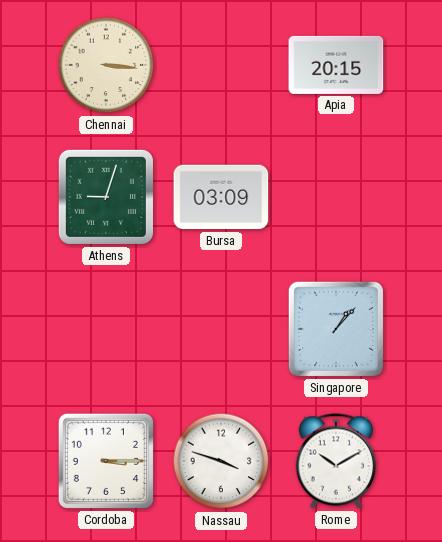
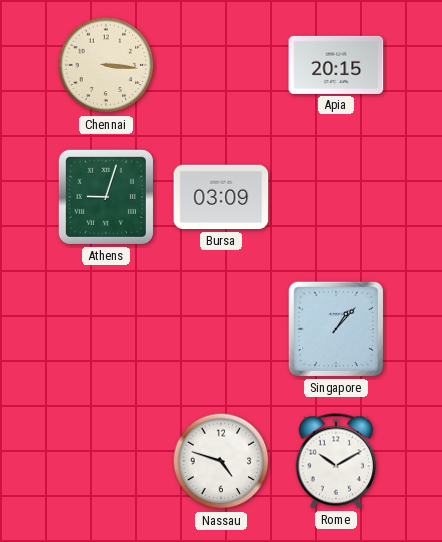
Cordoba: 3:15 -> none (106, 461)
Nassau: 3:48 -> 4:48 (221, 461)
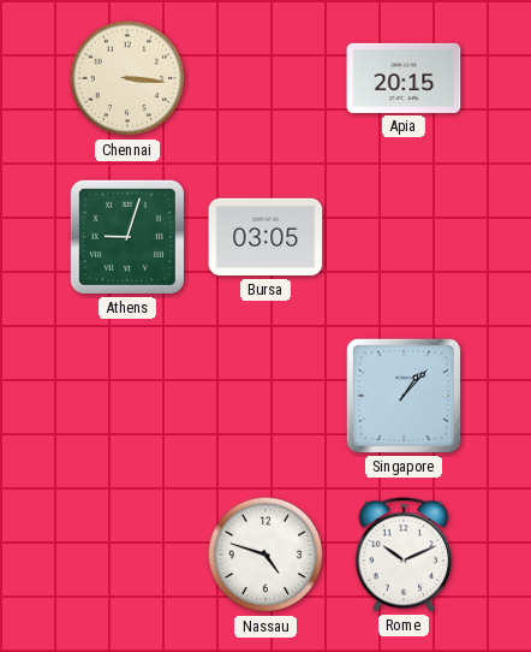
Bursa: 03:09 -> 03:05 (265, 237)
Rome: 10:10 -> 10:11 (404, 555)
